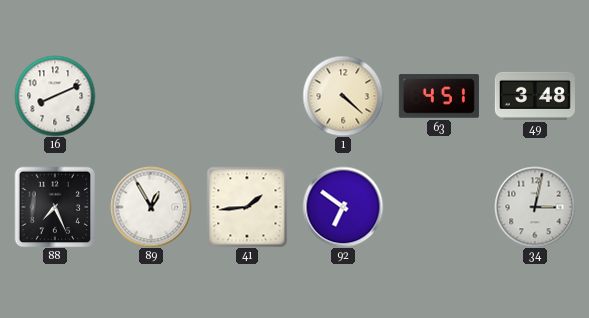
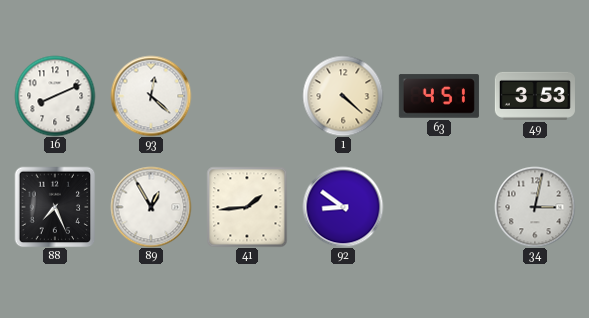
93: none -> 12:22 (151, 96)
49: 3:48 -> 3:53 (535, 96)
92: 6:51 -> 8:51 (343, 207)
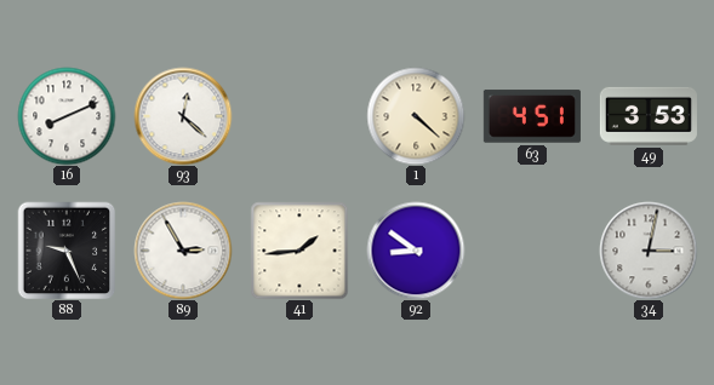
88: 7:26 -> 9:26 (67, 251)
89: 12:55 -> 2:55 (183, 251)
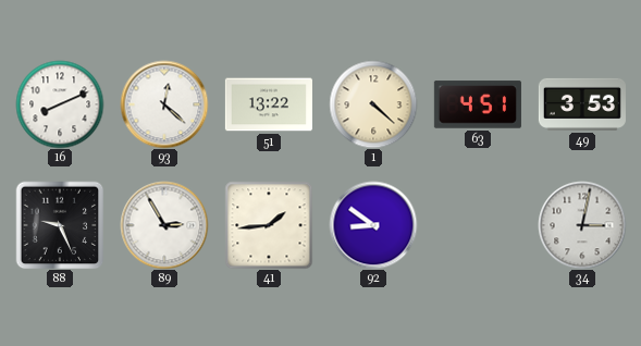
51: none -> 13:22 (269, 104)
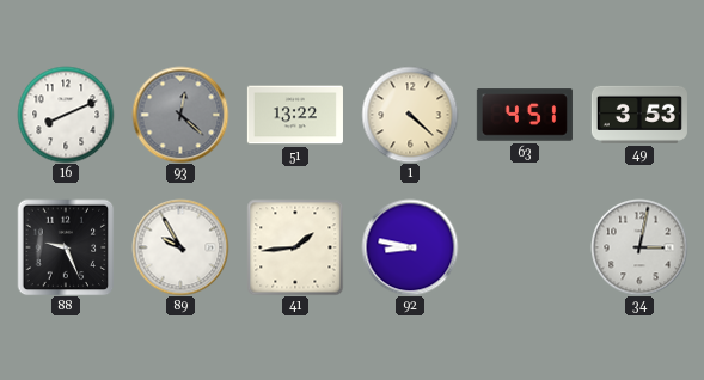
93 dial: white -> grey (180, 115)
89: 2:55 -> 9:55 (180, 247)
92: 8:51 -> 8:47 (410, 247)
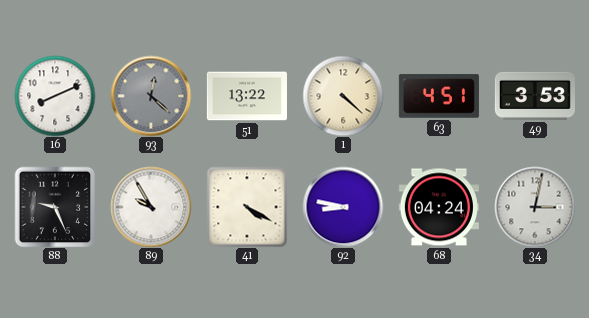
41: 1:44 -> 4:20 (247, 207)
68: none -> 04:24 (439, 207)
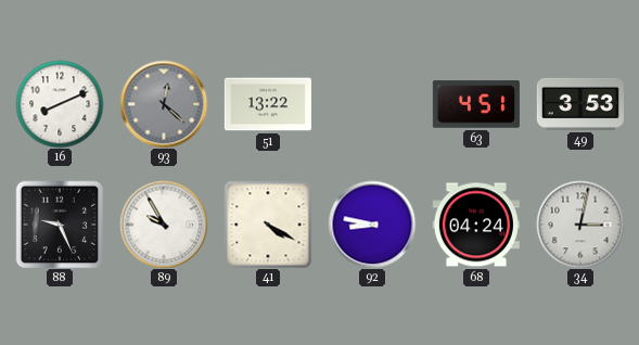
1: 4:22 -> none (343, 96)
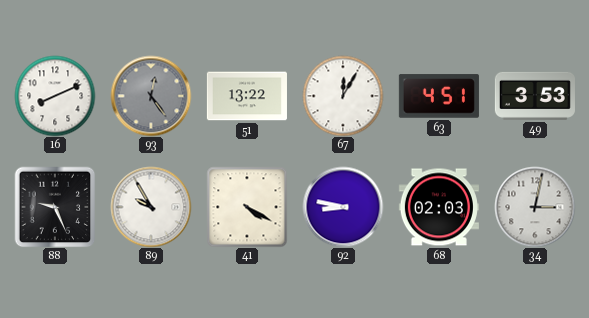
93: 12:22 -> 12:24 (151, 96)
67: none -> 12:05 (343, 96)
68: 04:24 -> 02:03 (439, 207)
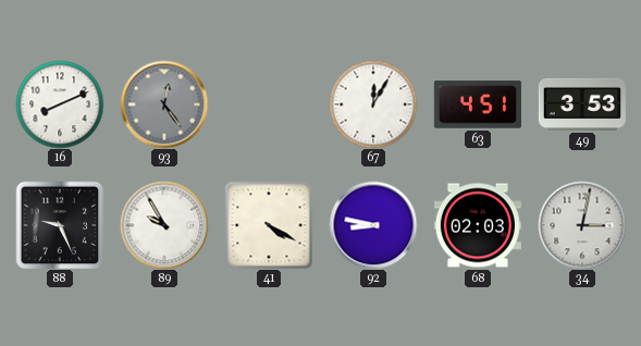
51: 13:22 -> none (247, 96)
